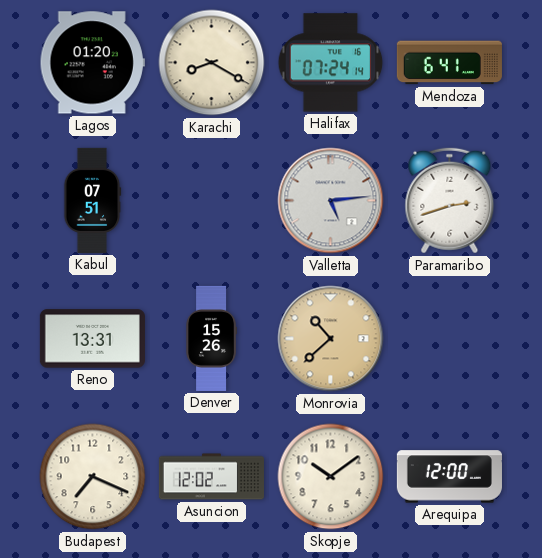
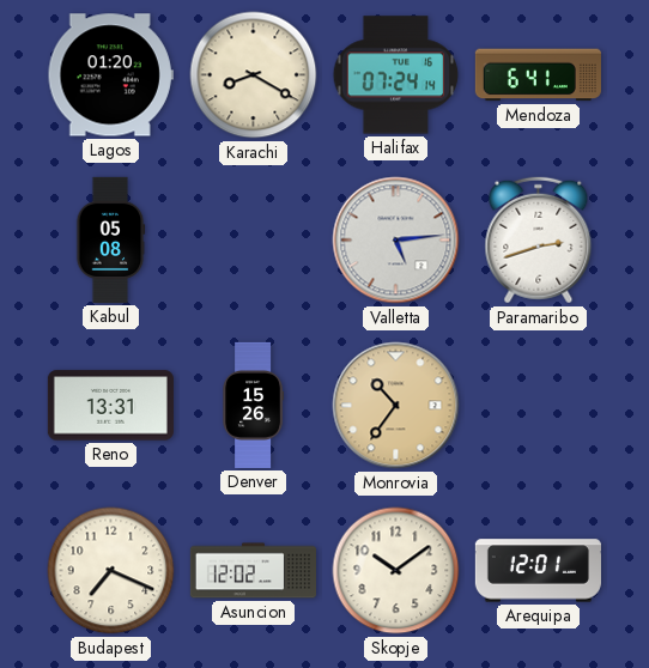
Kabul: 07:51 -> 05:08 (110, 239)
Monrovia: 10:38 -> 10:36 (396, 406)
Arequipa: 12:00 -> 12:01 (538, 571)
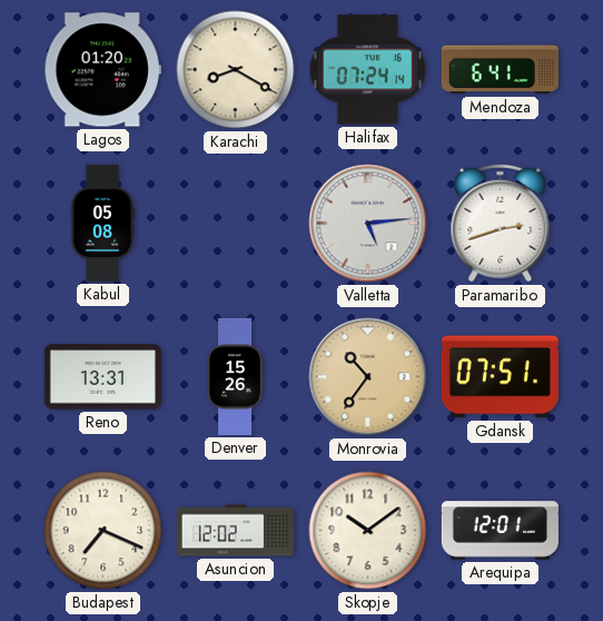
Gdansk: none -> 07:51 (500, 377)
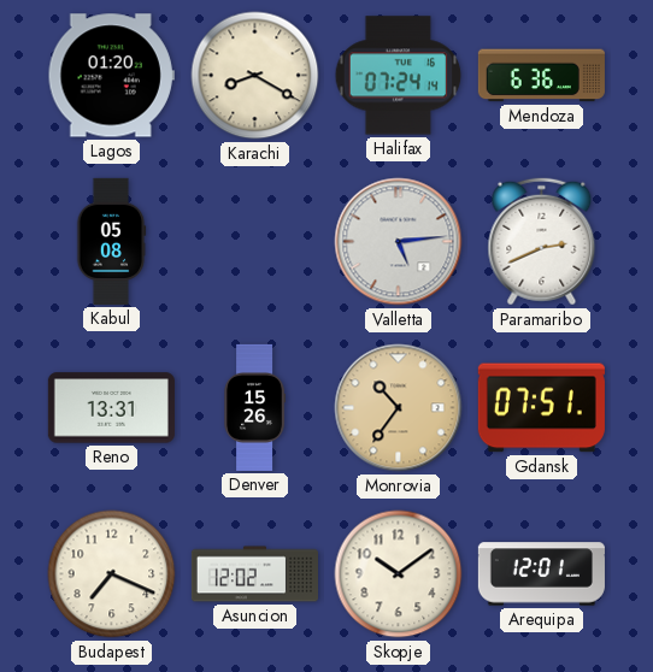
Mendoza: 6:41 -> 6:36 (541, 76)
Paramaribo: 2:42 -> 2:41 (542, 242)
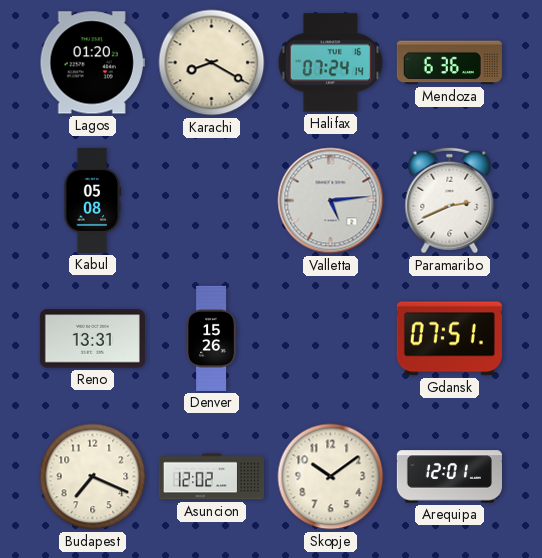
Monrovia: 10:36 -> none (399, 408)
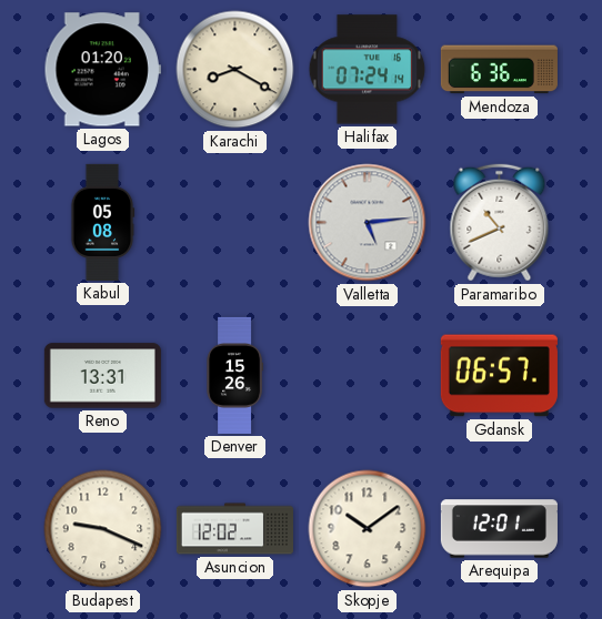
Paramaribo: 2:41 -> 10:41 (500, 223)
Gdansk: 07:51 -> 06:57 (499, 376)
Budapest: 7:19 -> 9:19 (103, 529)
